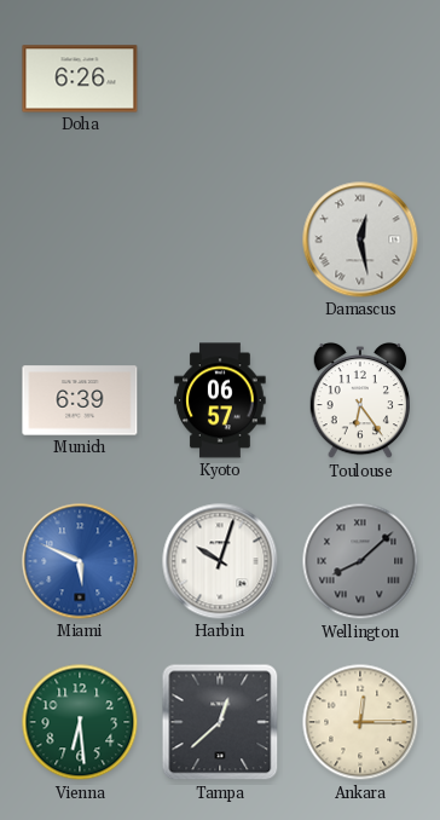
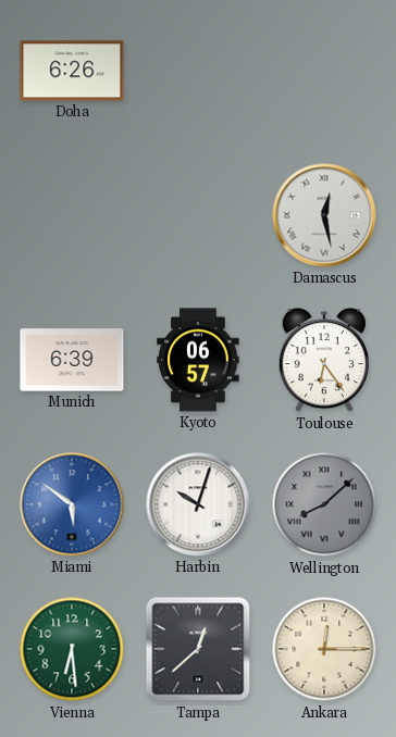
Miami: 5:49 -> 5:51 (72, 504)
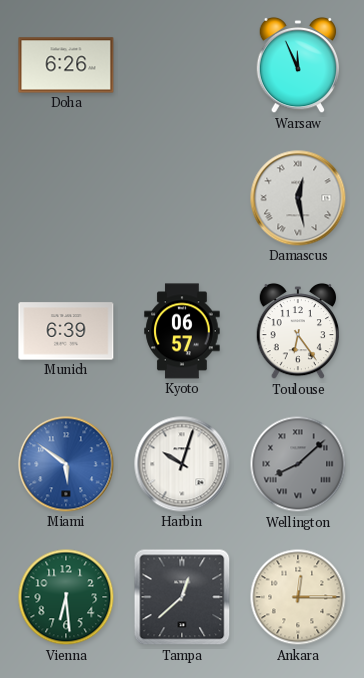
Warsaw: none -> 11:56 (297, 65)
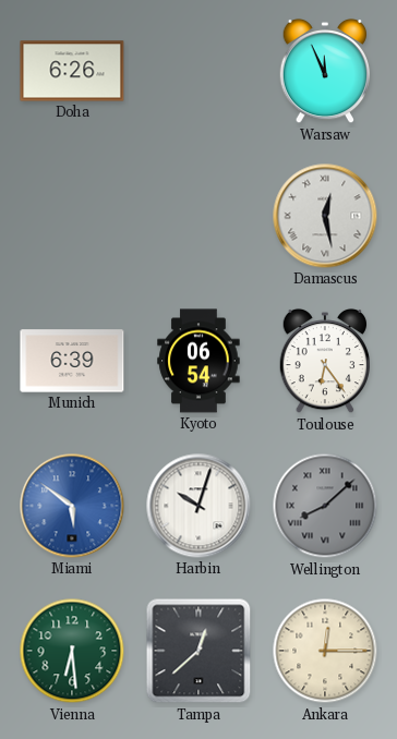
Kyoto: 06:57 -> 06:54 (198, 361)
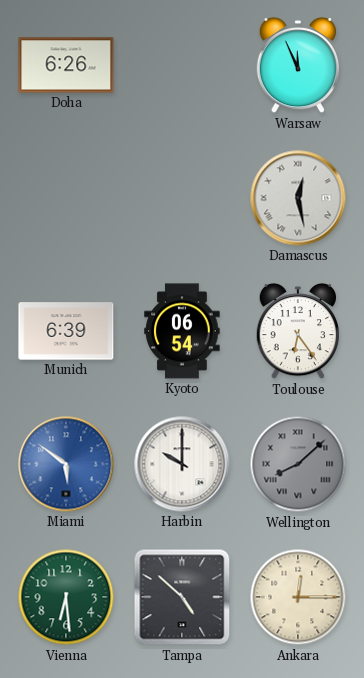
Harbin: 10:03 -> 10:00 (182, 464)
Tampa: 12:38 -> 4:52 (182, 597)
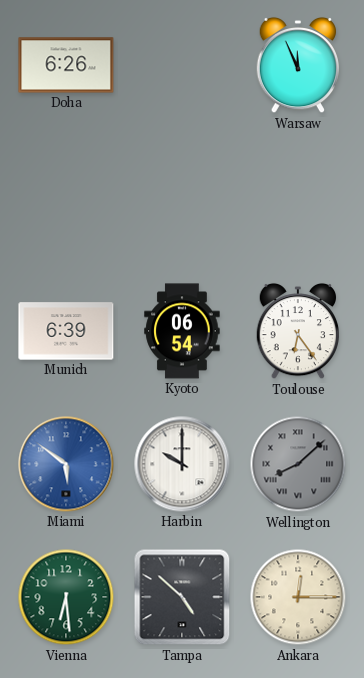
Damascus: 12:28 -> none (298, 198)
